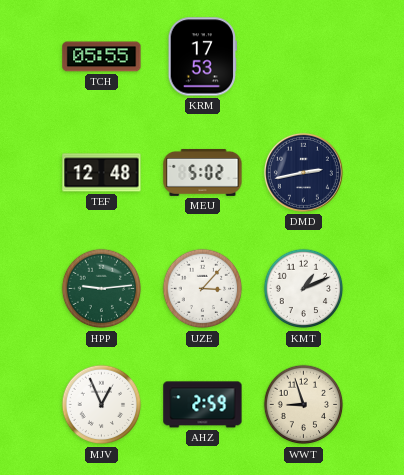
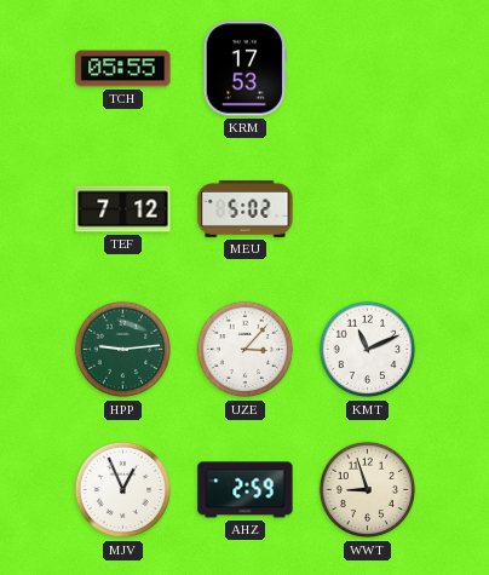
TEF: 12:48 -> 7:12 (123, 209)
DMD: 2:43 -> none (303, 172)
KMT: 1:11 -> 11:11 (368, 350)
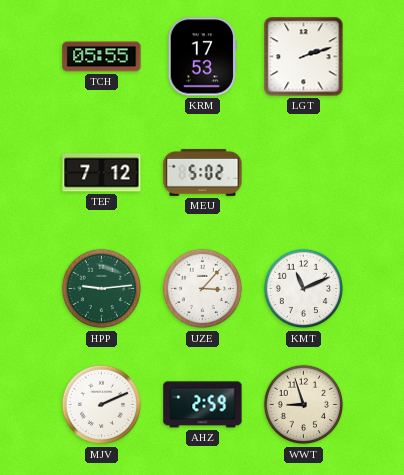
LGT: none -> 2:12 (304, 57)
MJV: 12:56 -> 2:11 (102, 405)
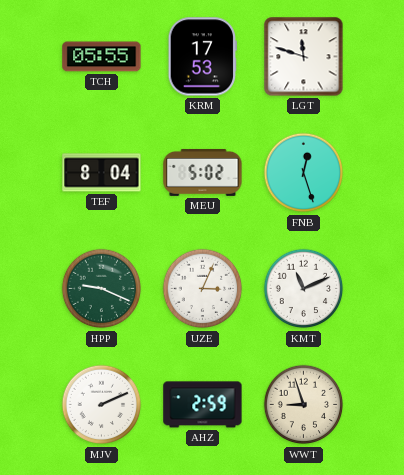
LGT: 2:12 -> 11:48 (304, 57)
TEF: 7:12 -> 8:04 (102, 173)
FNB: none -> 12:27 (304, 173)
HPP: 9:14 -> 9:19 (102, 289)
UZE: 3:07 -> 3:04 (203, 289)
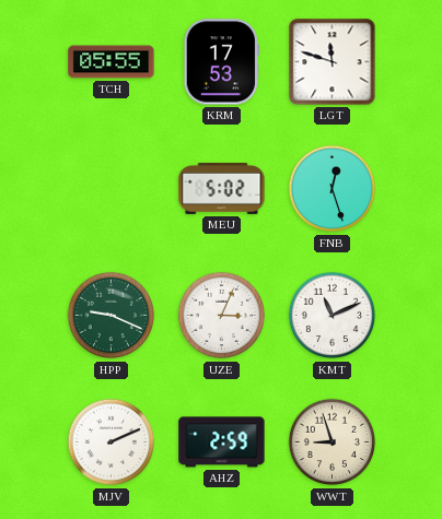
TEF: 8:04 -> none (102, 173)
